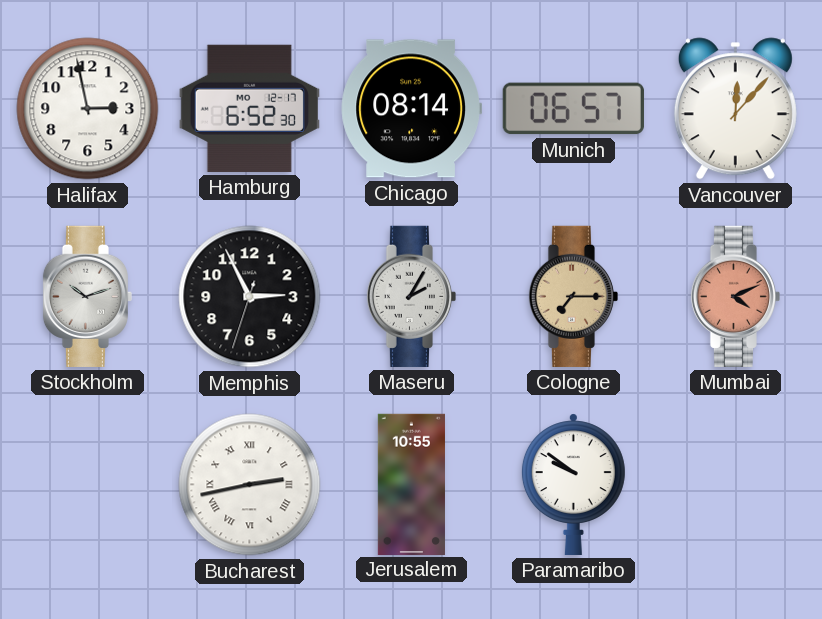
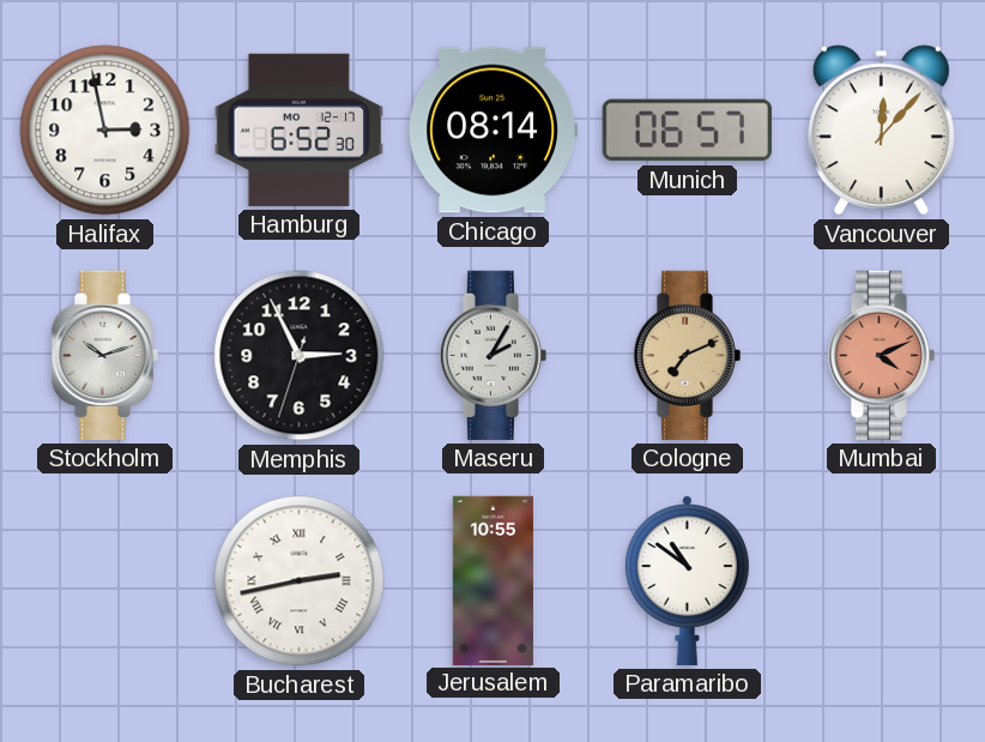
Cologne: 7:15 -> 7:11 (687, 355)
Paramaribo: 9:51 -> 10:51 (687, 580)
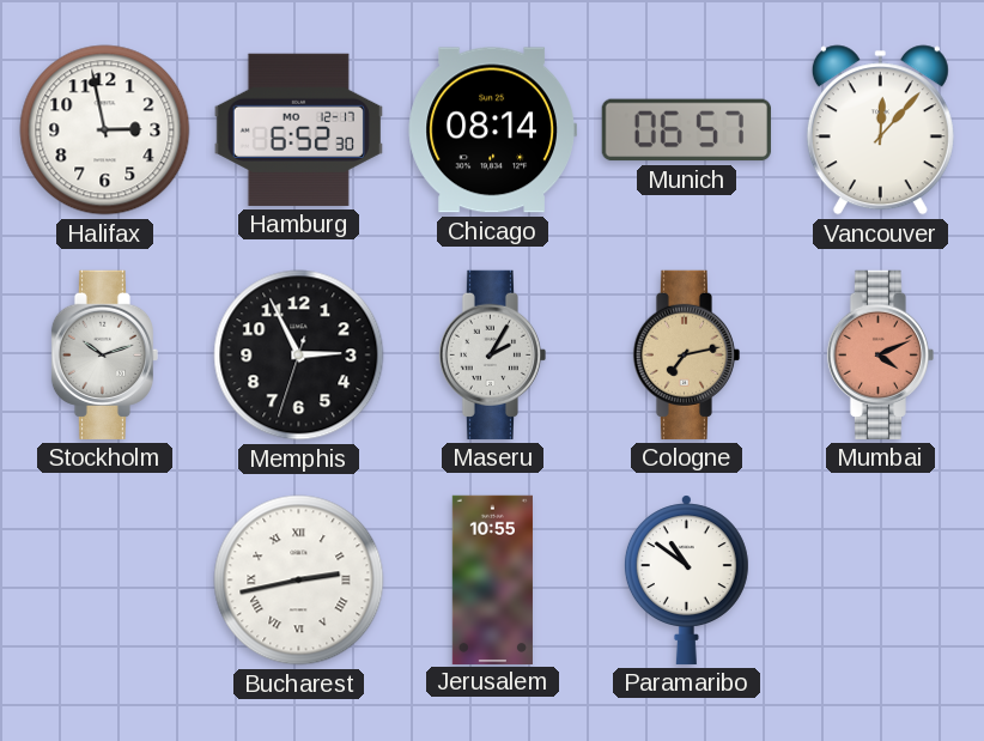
Cologne: 7:11 -> 7:13 (686, 354)
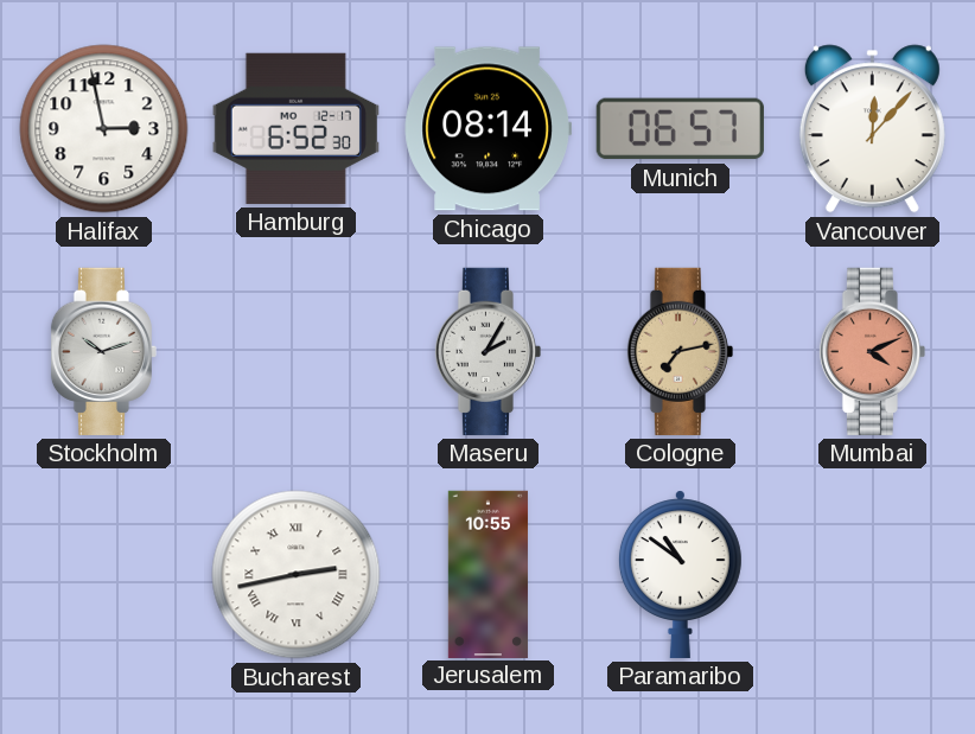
Memphis: 2:55 -> none (299, 356)
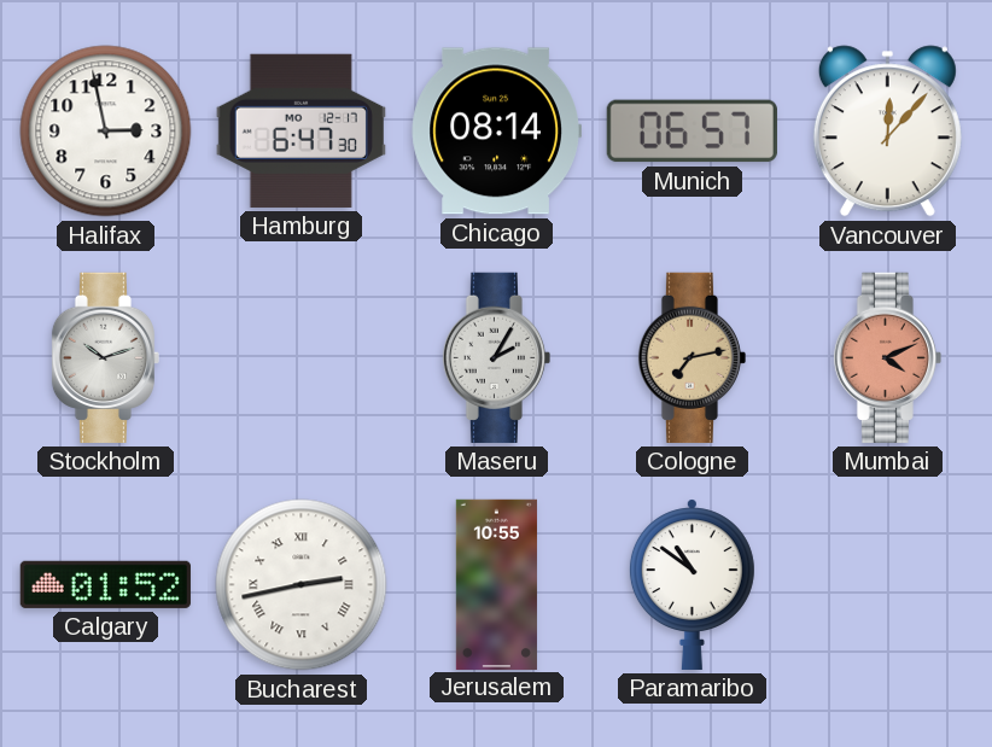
Hamburg: 6:52 -> 6:47 (300, 130)
Calgary: none -> 01:52 (105, 584)
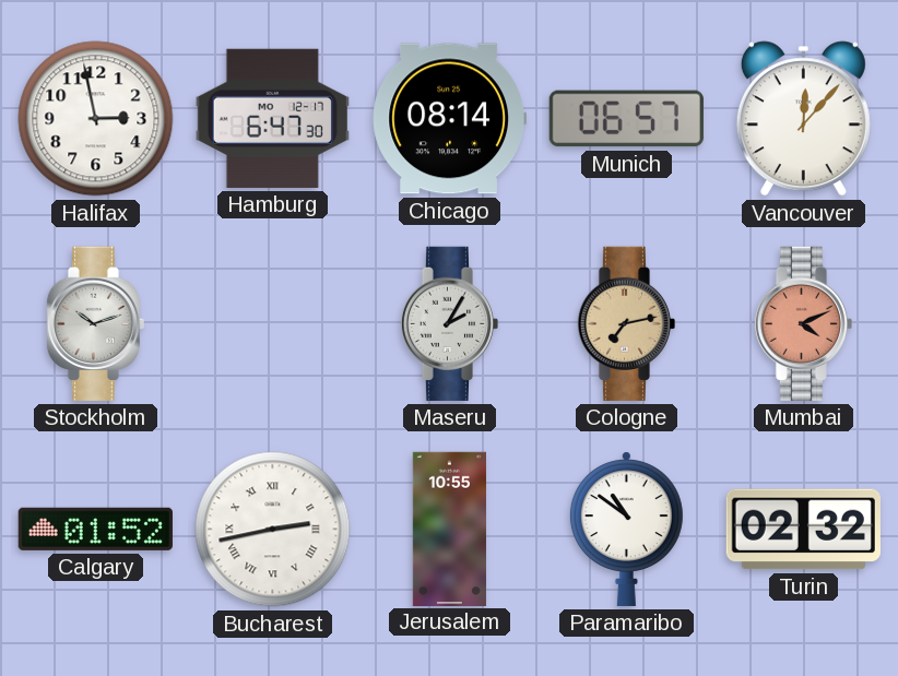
Turin: none -> 02:32 (803, 530)
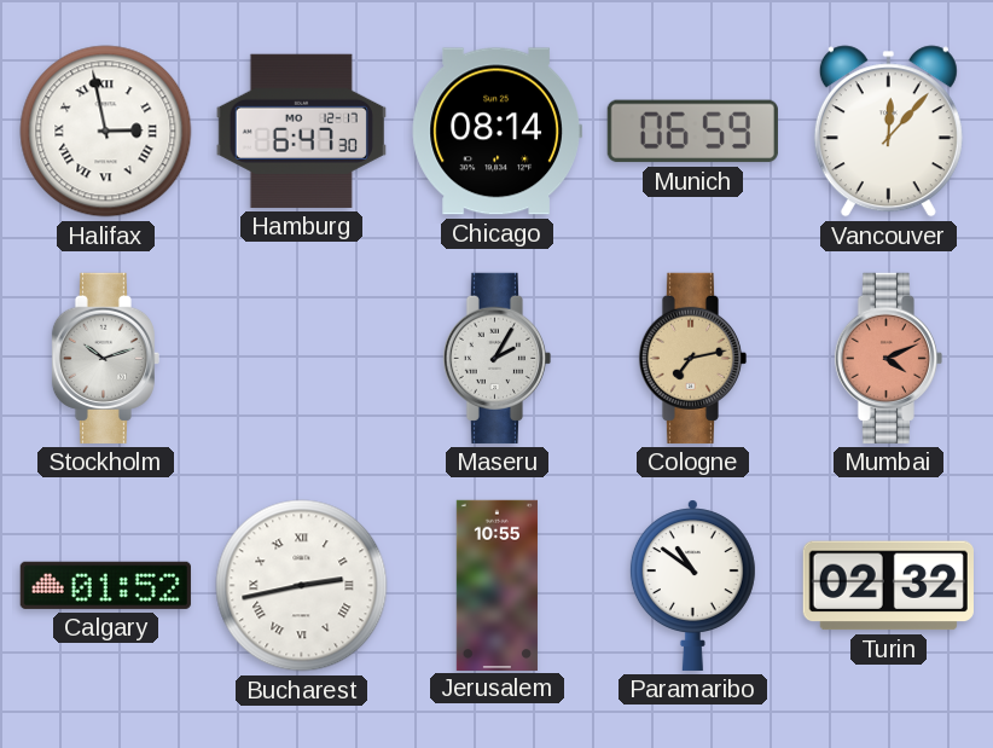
Halifax numerals: Arabic -> Roman (106, 132)
Munich: 06:57 -> 06:59 (692, 132)
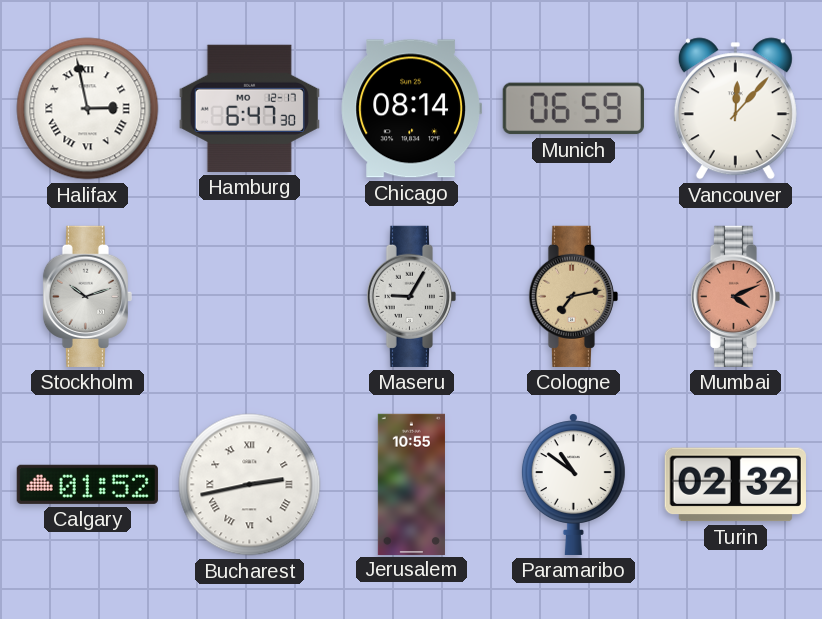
Maseru: 2:05 -> 9:05 (411, 296)
